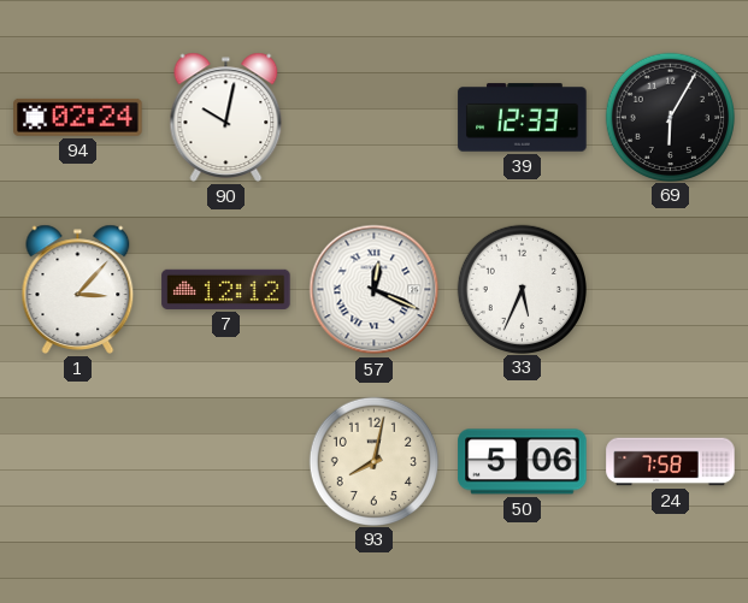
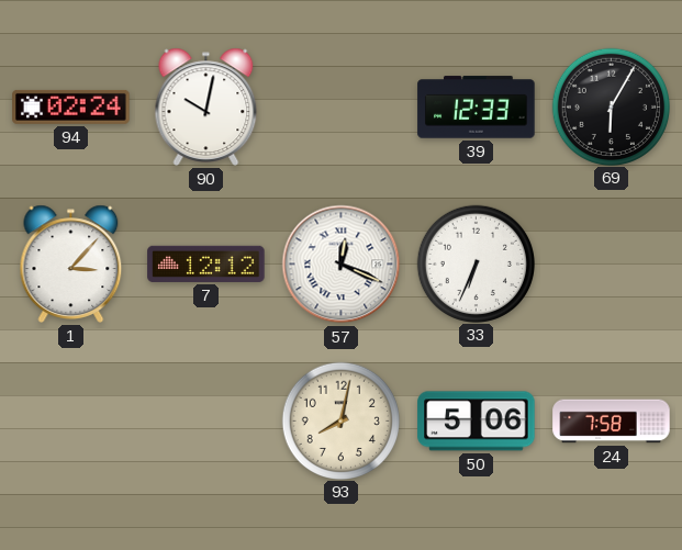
33: 5:34 -> 6:34 (476, 263)
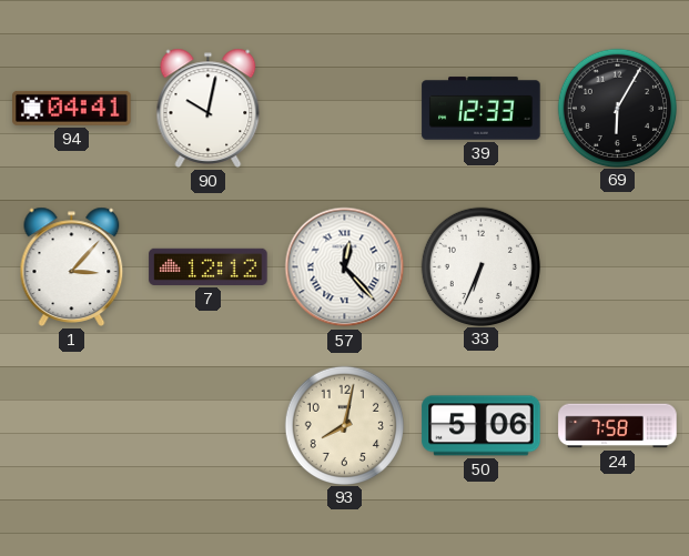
94: 02:24 -> 04:41 (72, 108)
57: 12:19 -> 12:23 (345, 267)
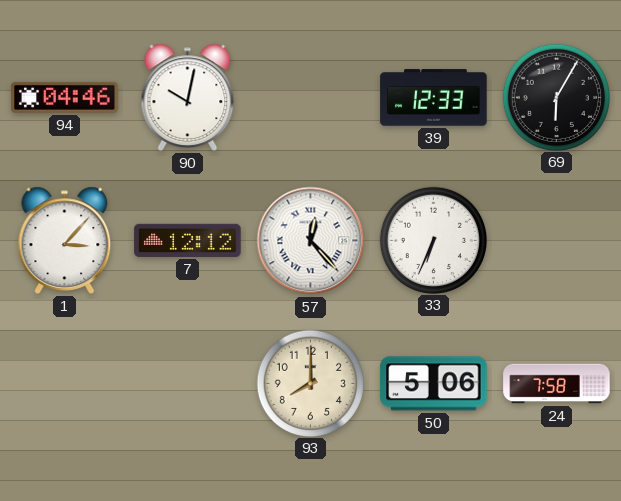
94: 04:41 -> 04:46 (65, 97)
93: 8:02 -> 8:00 (310, 383)
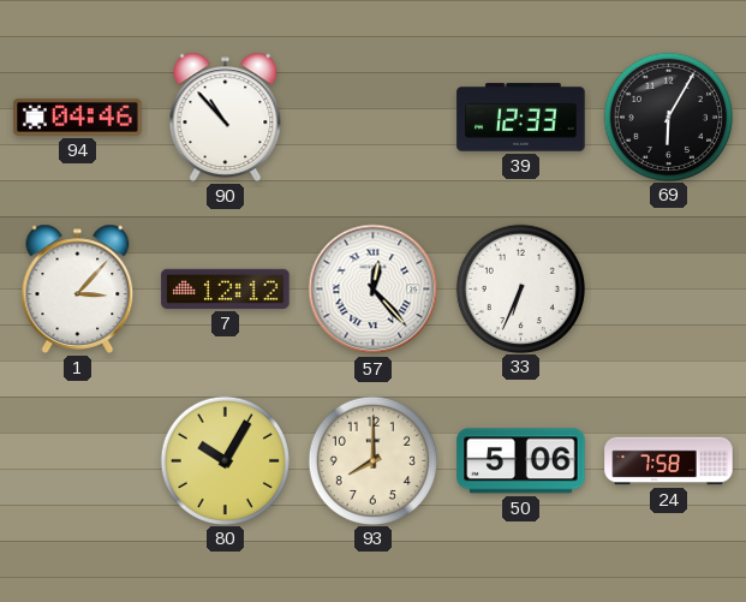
90: 10:02 -> 10:53 (226, 117)
80: none -> 10:05 (225, 460)
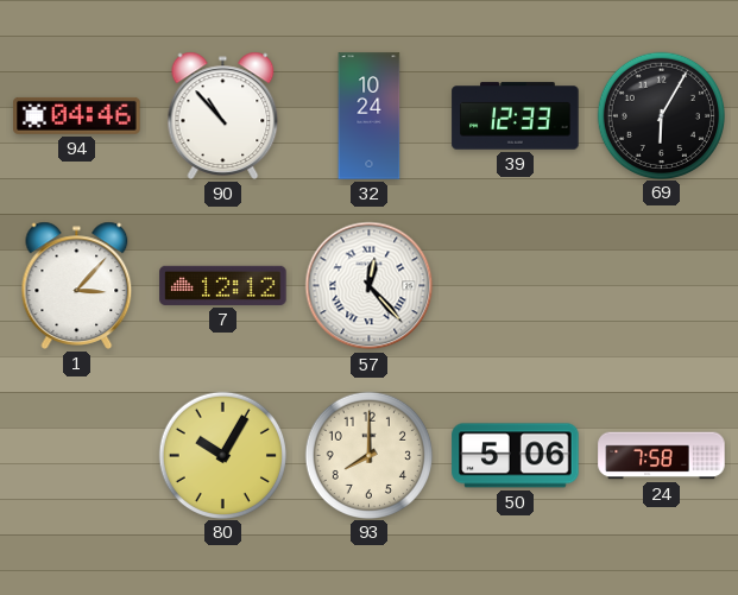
32: none -> 10:24 (370, 116)
33: 6:34 -> none (520, 288)
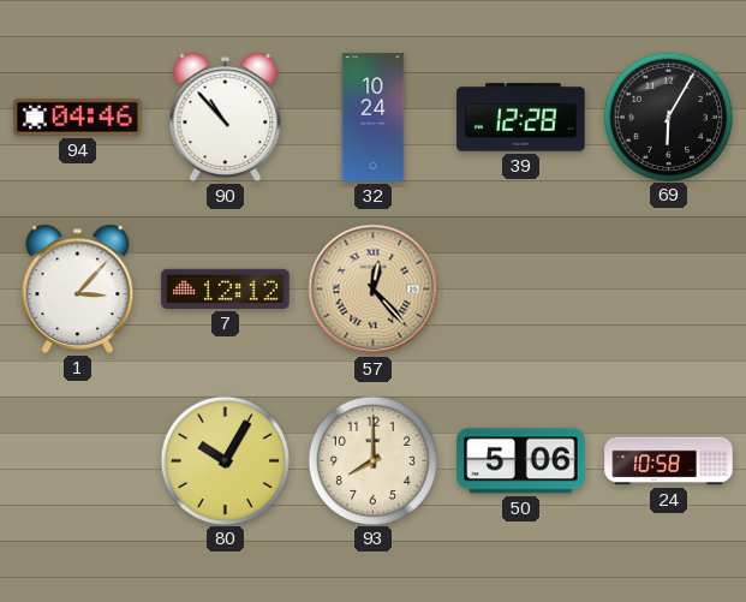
39: 12:33 -> 12:28 (521, 118)
57 dial: white -> champagne (374, 290)
24: 7:58 -> 10:58 (669, 461)
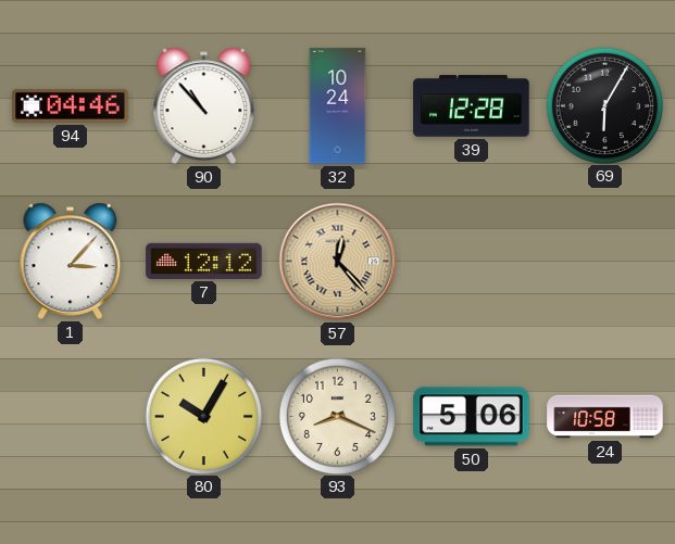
93: 8:00 -> 8:19 (337, 416)
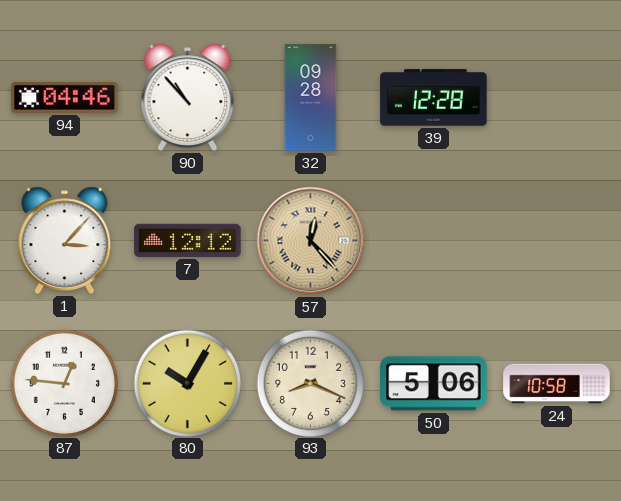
32: 10:24 -> 09:28 (311, 98)
69: 6:05 -> none (604, 105)
87: none -> 12:46 (64, 383)
